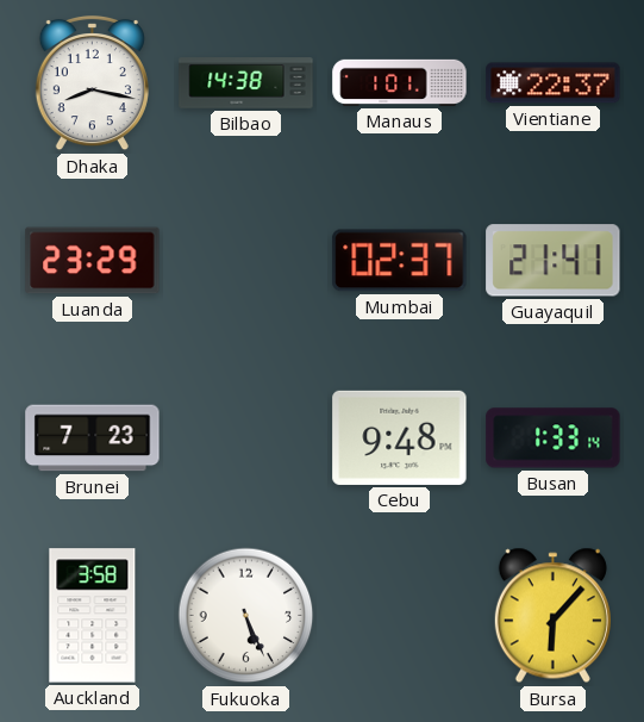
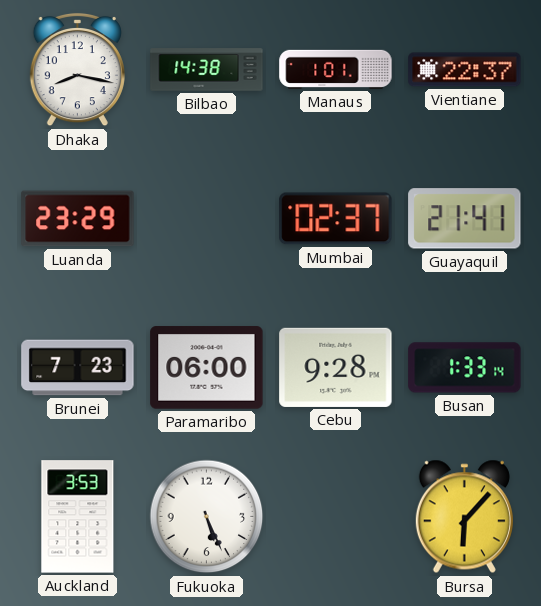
Paramaribo: none -> 06:00 (207, 368)
Cebu: 9:48 -> 9:28 (336, 367)
Auckland: 3:58 -> 3:53 (78, 517)
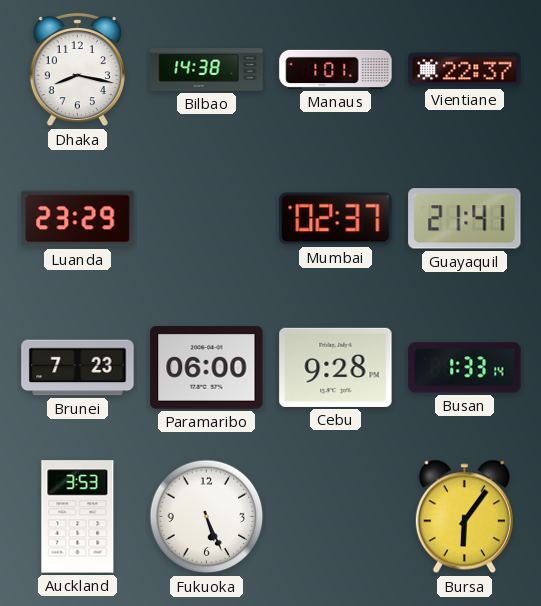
Bursa: 6:07 -> 6:06 (464, 517)
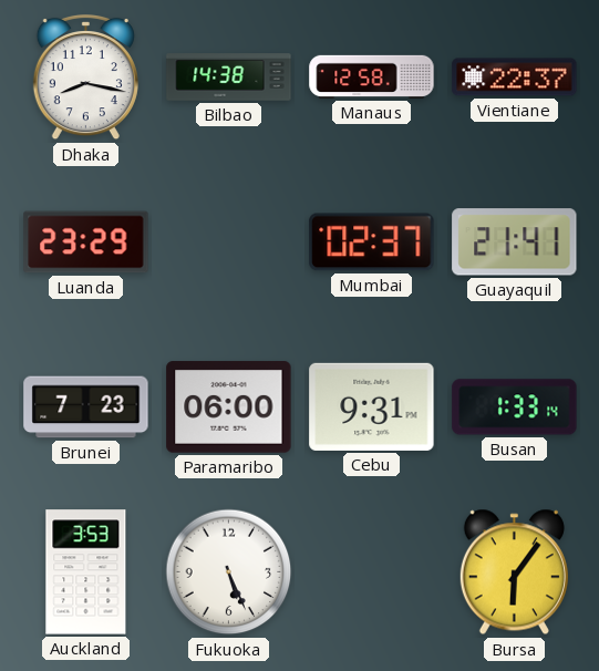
Manaus: 1:01 -> 12:58 (372, 76)
Cebu: 9:28 -> 9:31 (372, 406)
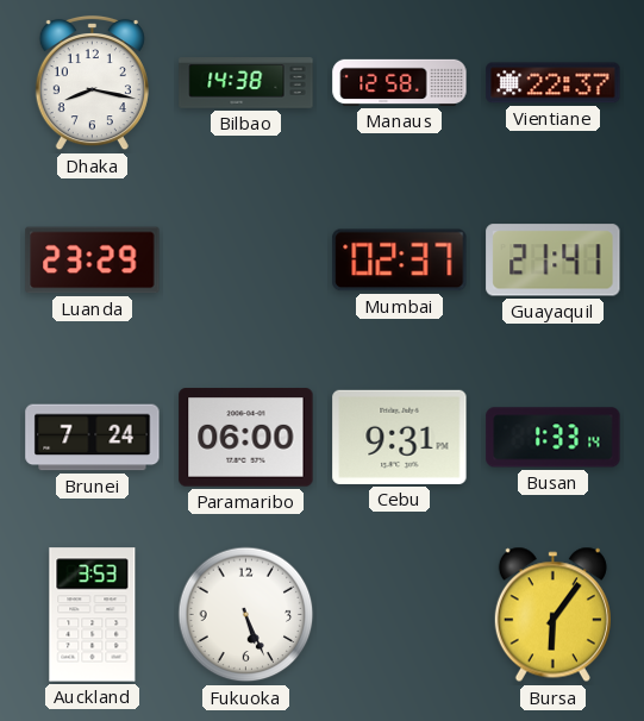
Brunei: 7:23 -> 7:24 (93, 438)
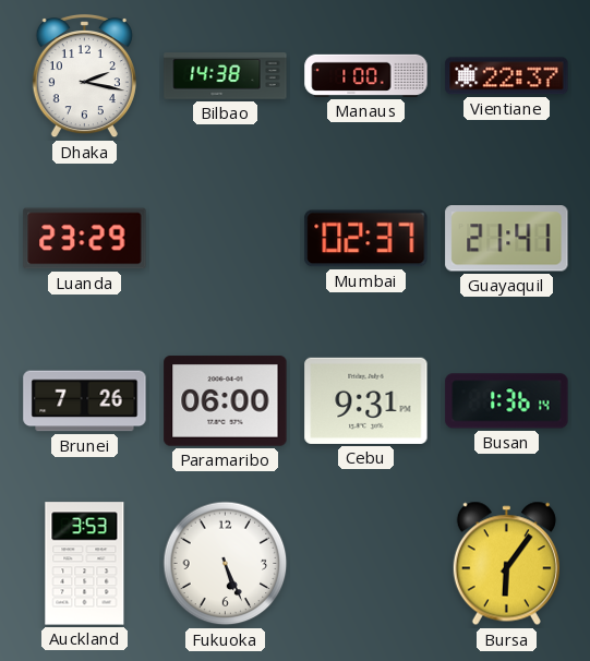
Dhaka: 8:17 -> 2:17 (84, 76)
Manaus: 12:58 -> 1:00 (366, 75)
Brunei: 7:24 -> 7:26 (85, 401)
Busan: 1:33 -> 1:36 (507, 401)
